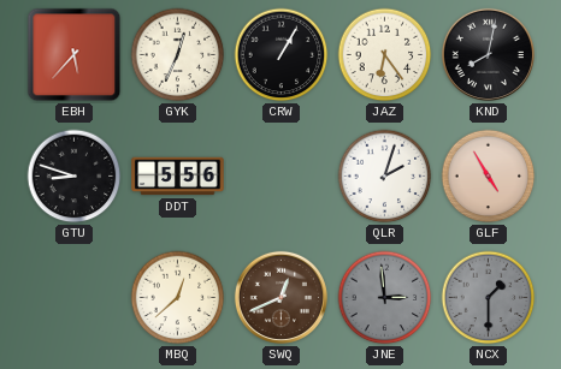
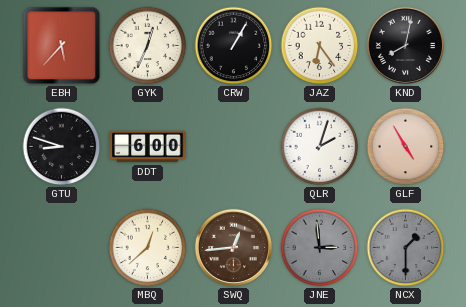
DDT: 5:56 -> 6:00 (148, 147)
SWQ: 12:41 -> 12:44 (233, 247)
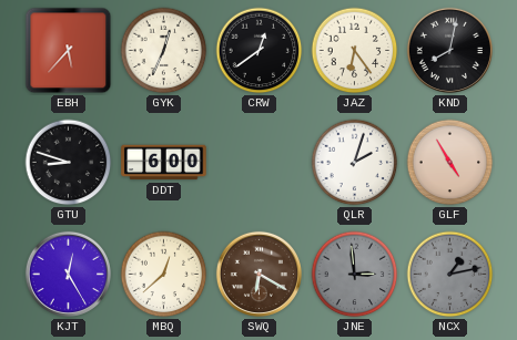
CRW: 1:05 -> 12:39 (260, 51)
KJT: none -> 12:25 (68, 274)
SWQ: 12:44 -> 6:20 (258, 274)
NCX: 1:30 -> 1:13 (450, 275)
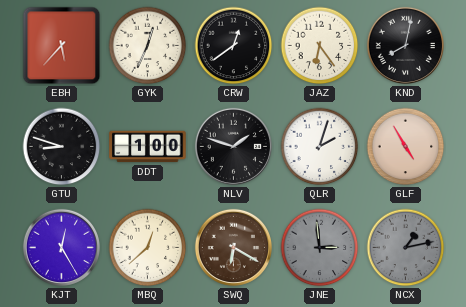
DDT: 6:00 -> 1:00 (148, 147)
NLV: none -> 1:48 (233, 146)
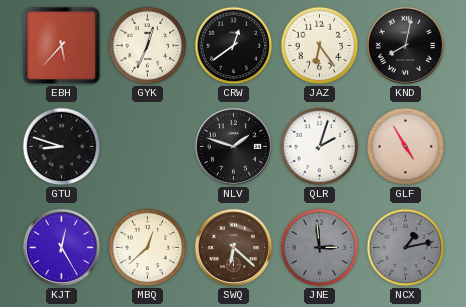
DDT: 1:00 -> none (148, 147)
SWQ: 6:20 -> 6:22 (233, 247)
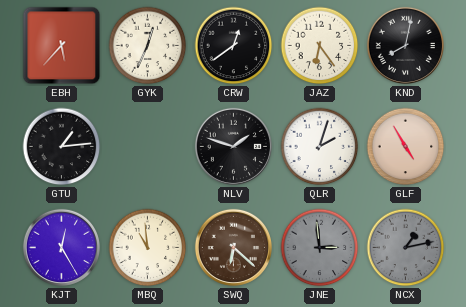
GTU: 8:48 -> 1:14 (62, 147)
MBQ: 12:38 -> 10:59 (148, 248)
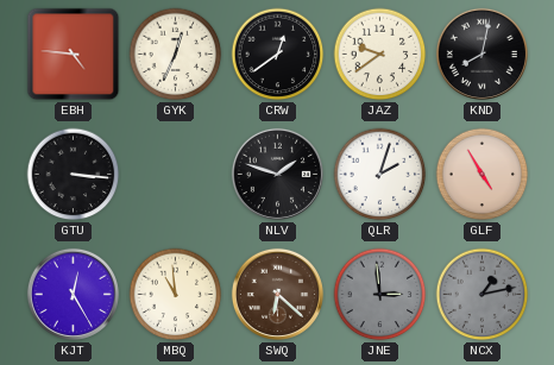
EBH: 5:37 -> 4:46 (74, 55)
JAZ: 6:24 -> 9:39 (380, 55)
GTU: 1:14 -> 3:16 (74, 175)
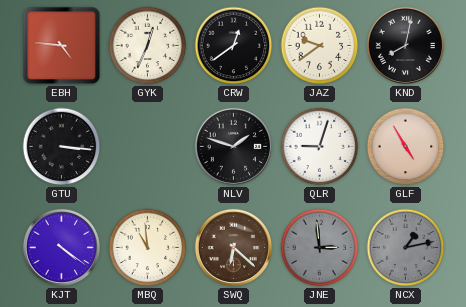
QLR: 2:03 -> 9:03 (320, 147)
KJT: 12:25 -> 4:21 (61, 247)
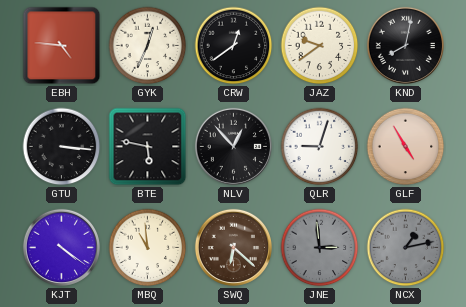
BTE: none -> 5:47 (148, 147)
NLV: 1:48 -> 12:53 (233, 146)
